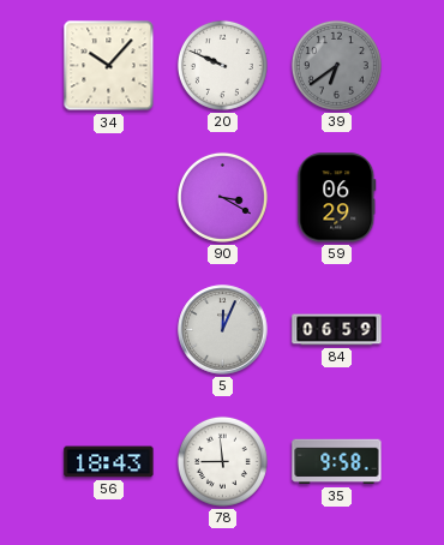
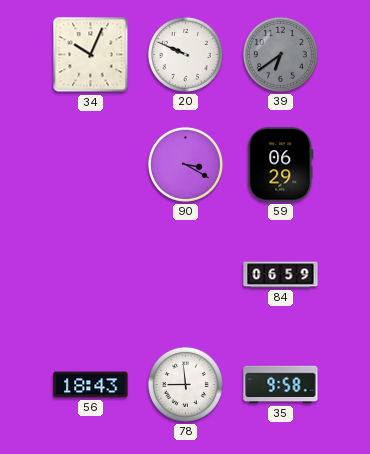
34: 10:07 -> 10:04 (91, 55)
5: 12:04 -> none (223, 330)
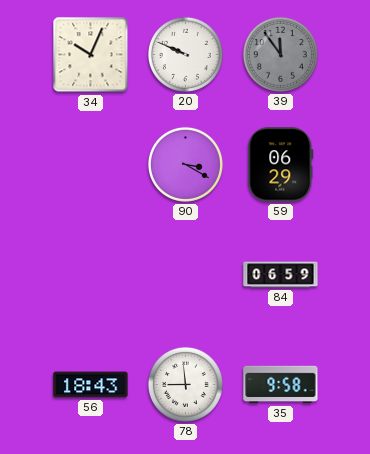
39: 6:39 -> 11:54 (280, 54)
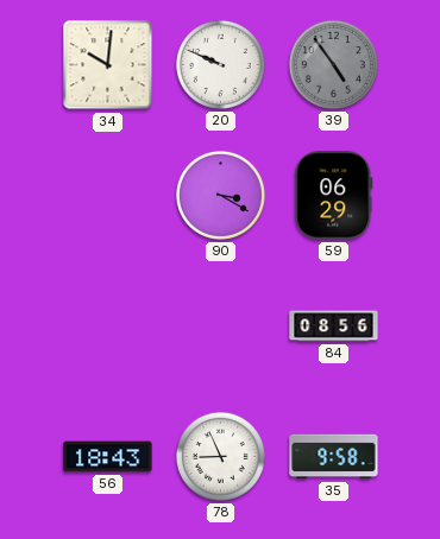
34: 10:04 -> 10:01 (108, 65)
39: 11:54 -> 4:54 (333, 64)
84: 06:59 -> 08:56 (334, 326)
78: 8:59 -> 8:56 (220, 456)
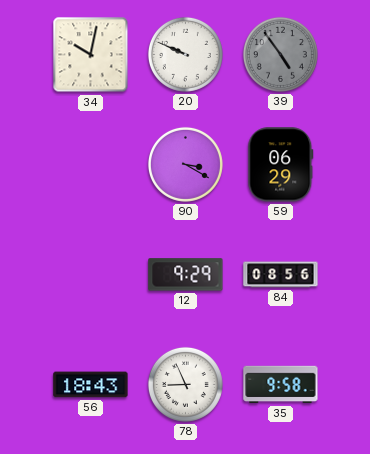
34: 10:01 -> 10:02 (91, 55)
12: none -> 9:29 (186, 275)
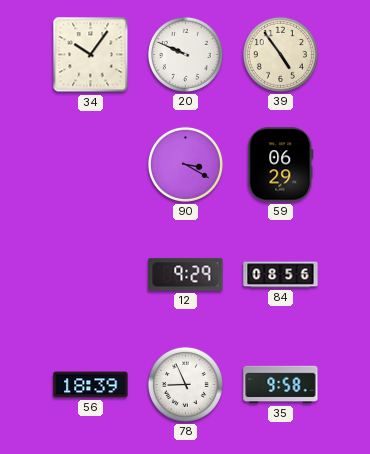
34: 10:02 -> 10:06 (91, 55)
39 dial: grey -> cream (280, 54)
56: 18:43 -> 18:39 (91, 385)
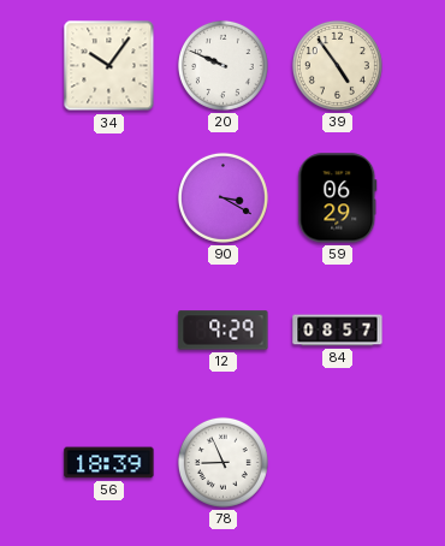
84: 08:56 -> 08:57 (338, 331)
35: 9:58 -> none (281, 385)
